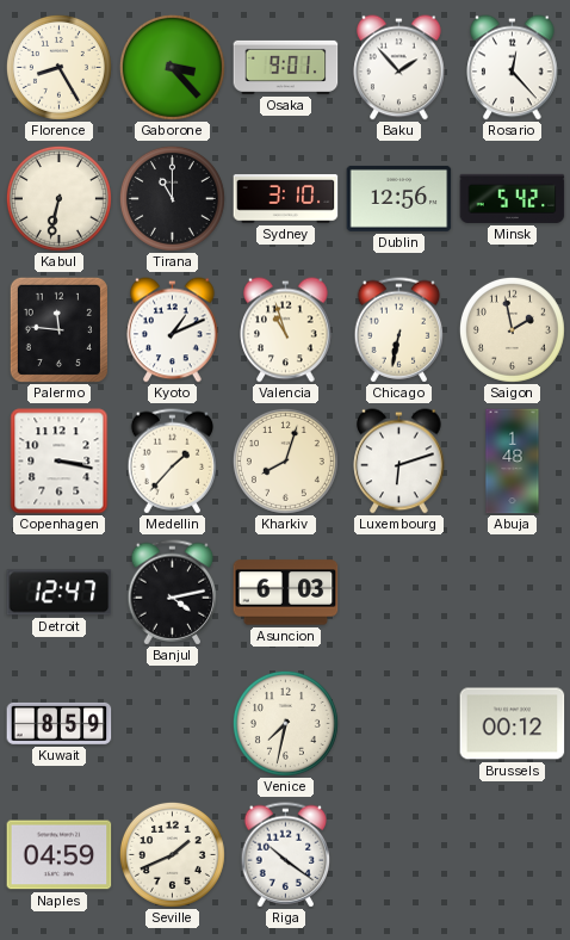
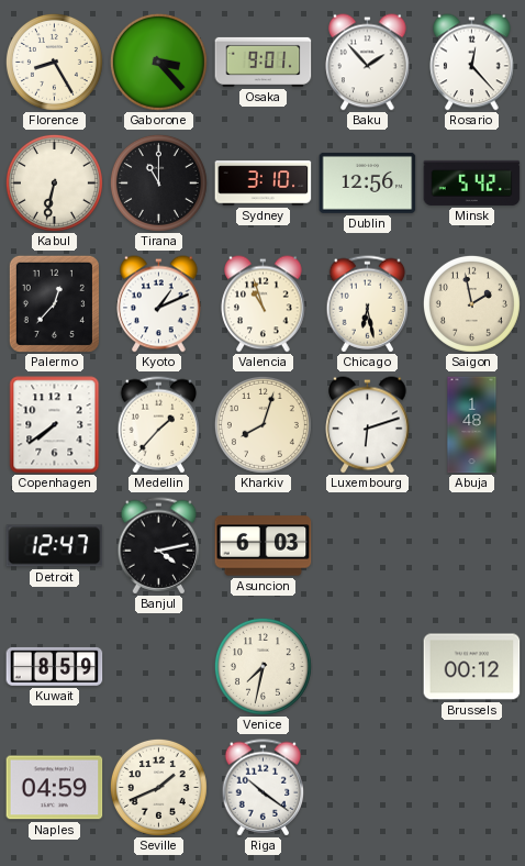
Palermo: 11:46 -> 12:37 (54, 303)
Chicago: 6:32 -> 6:28 (368, 304)
Copenhagen: 3:17 -> 7:39 (55, 425)
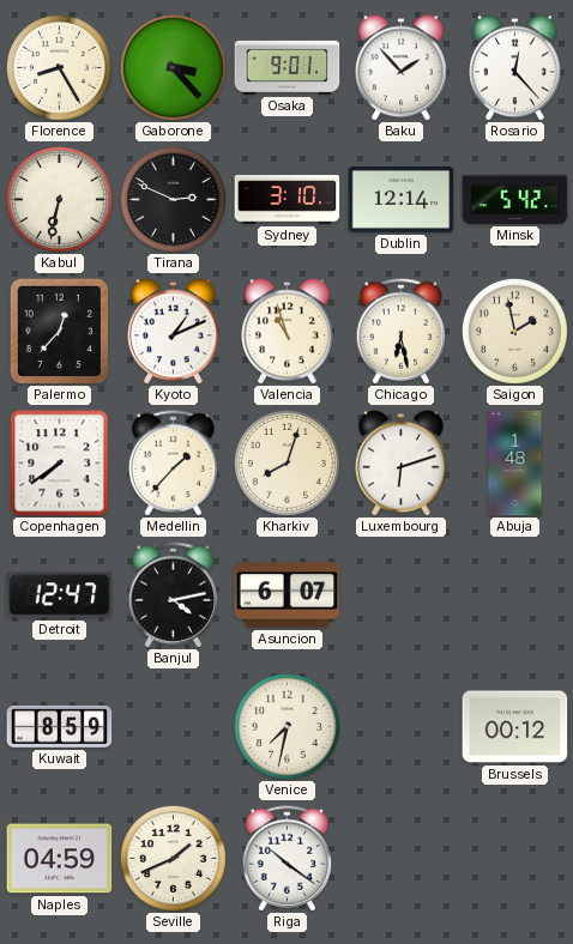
Tirana: 11:00 -> 2:49 (173, 199)
Dublin: 12:56 -> 12:14 (402, 199)
Asuncion: 6:03 -> 6:07 (288, 595)
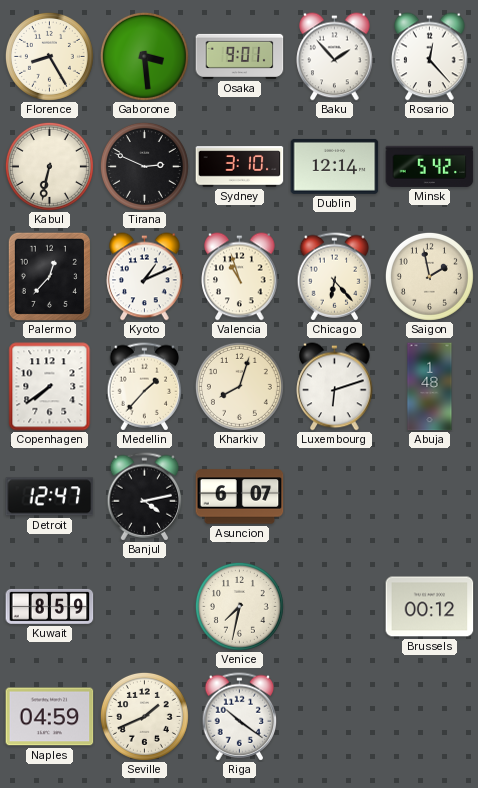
Gaborone: 3:23 -> 3:29 (144, 56)
Chicago: 6:28 -> 6:23 (335, 277)
